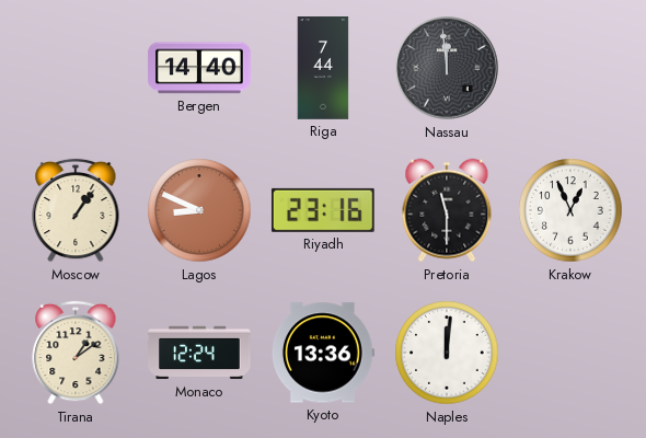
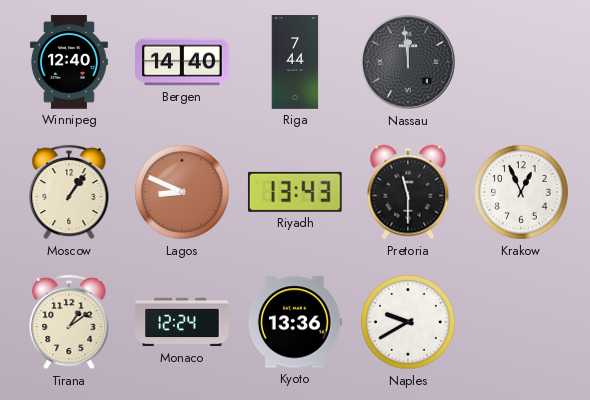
Winnipeg: none -> 12:40 (69, 62)
Riyadh: 23:16 -> 13:43 (295, 192)
Naples: 12:01 -> 9:40 (408, 322)
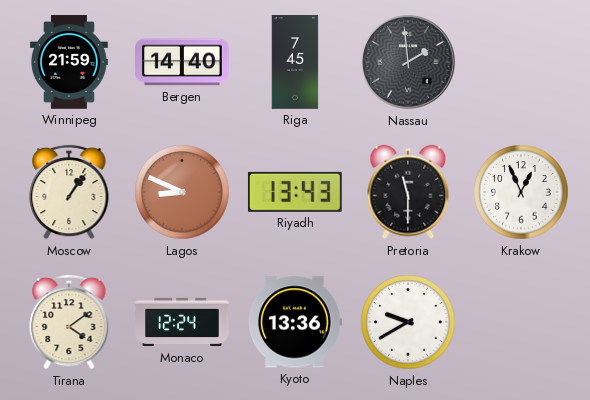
Winnipeg: 12:40 -> 21:59 (69, 62)
Riga: 7:44 -> 7:45 (295, 62)
Nassau: 11:59 -> 1:59 (408, 62)
Tirana: 1:09 -> 4:09 (69, 322)
